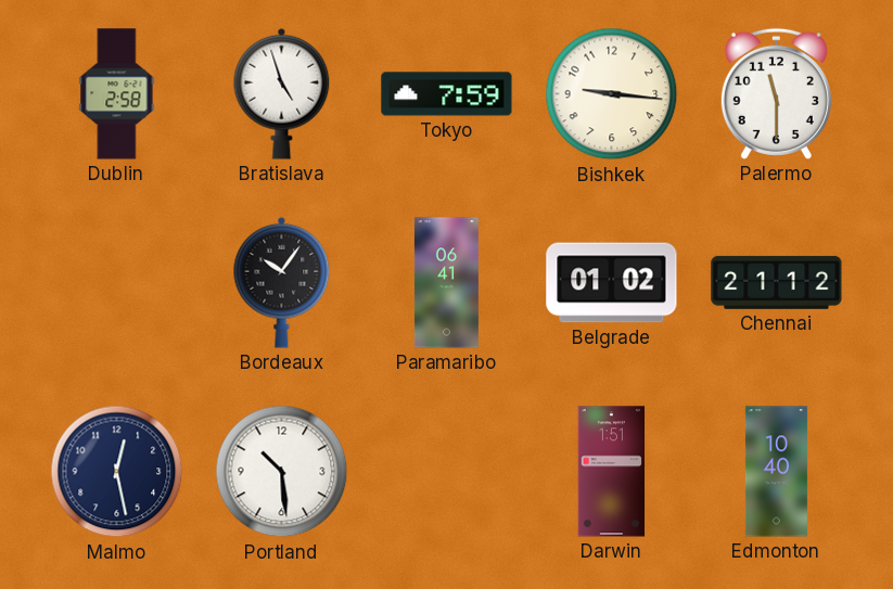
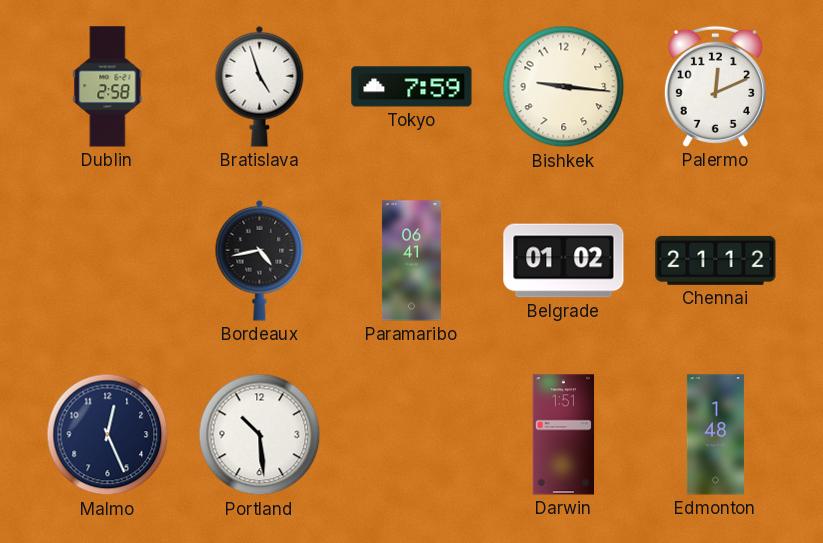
Palermo: 11:30 -> 12:11 (715, 86)
Bordeaux: 10:06 -> 4:43 (260, 260)
Malmo: 12:28 -> 12:26 (108, 435)
Edmonton: 10:40 -> 1:48 (715, 435)
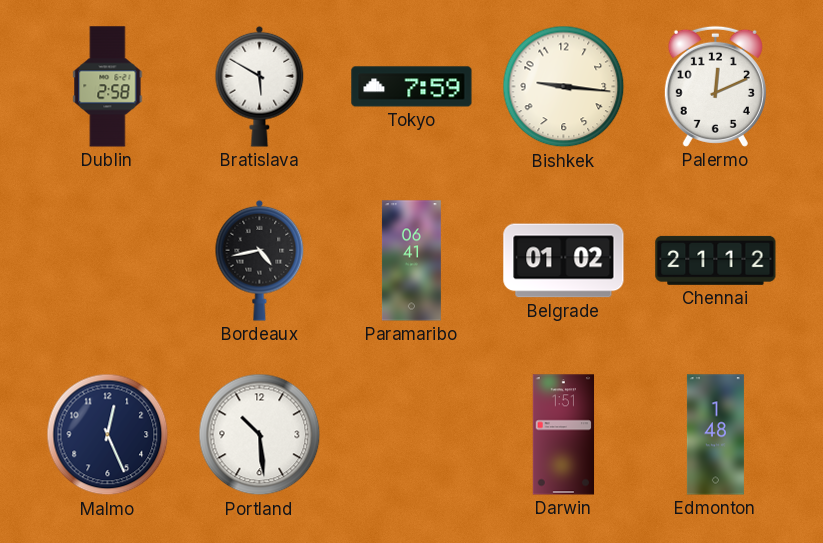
Bratislava: 4:57 -> 5:50 (260, 86)
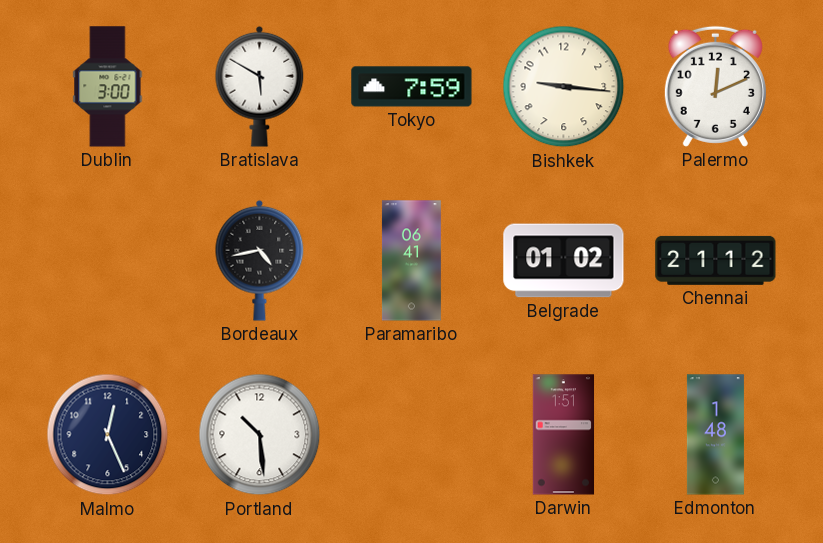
Dublin: 2:58 -> 3:00 (108, 87)
